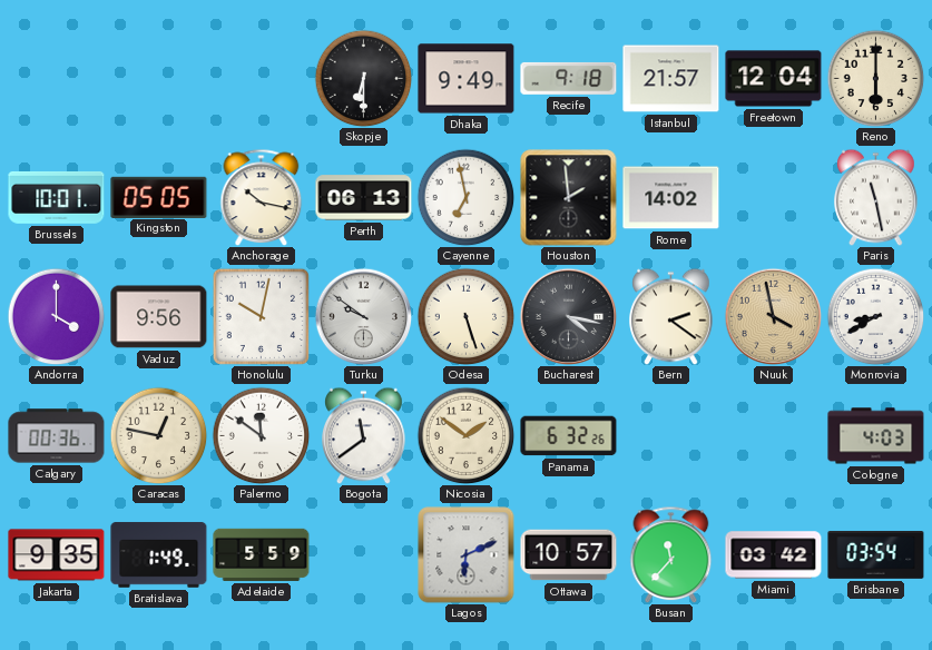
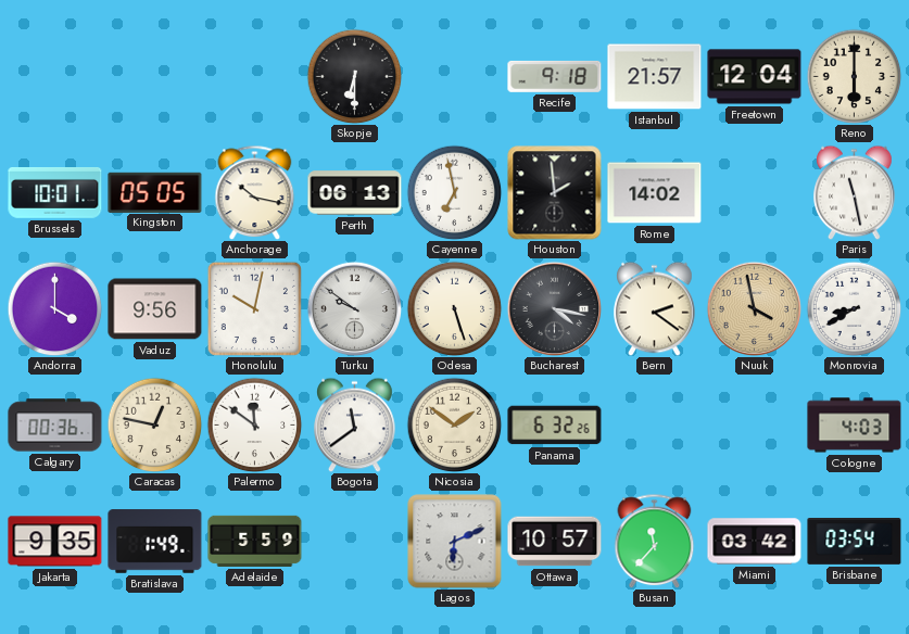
Dhaka: 9:49 -> none (467, 79)
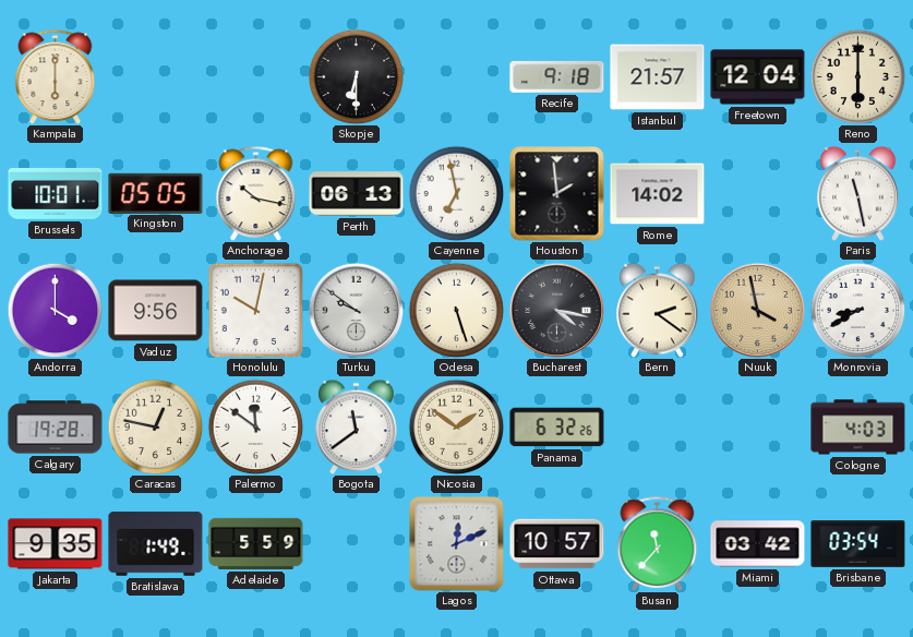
Kampala: none -> 6:00 (56, 76)
Calgary: 00:36 -> 19:28 (56, 428)
Lagos: 6:11 -> 12:11 (457, 544)
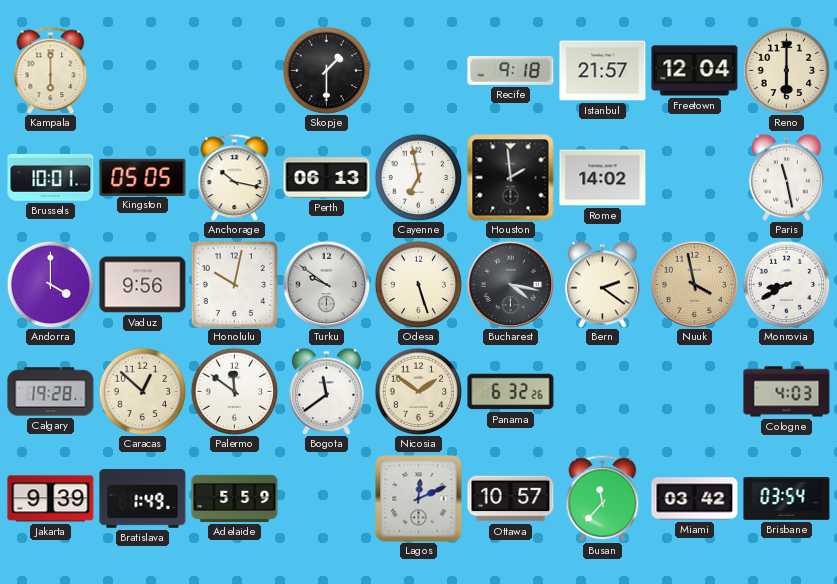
Skopje: 6:30 -> 1:30 (326, 70)
Caracas: 12:47 -> 12:52 (142, 391)
Jakarta: 9:35 -> 9:39 (51, 499)
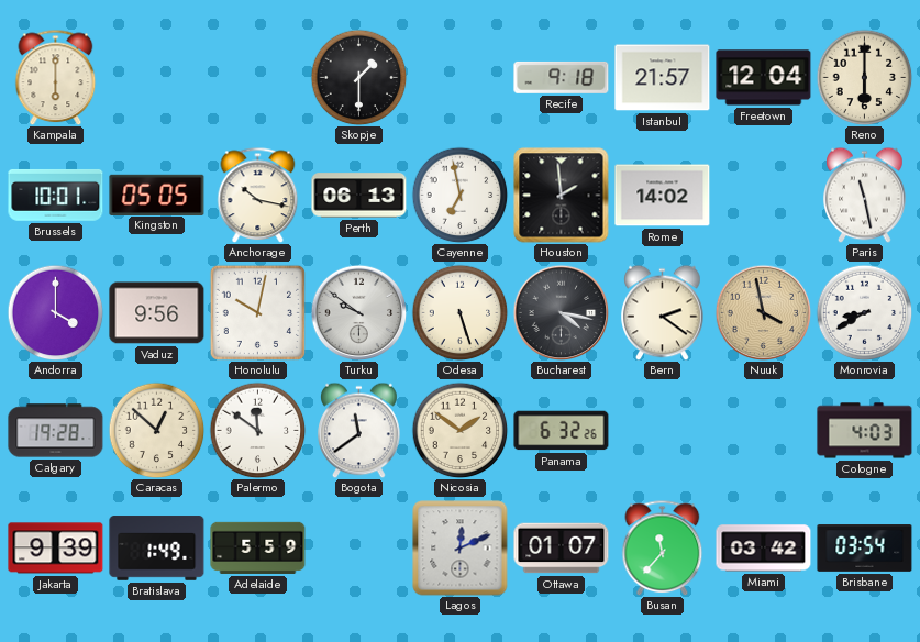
Ottawa: 10:57 -> 01:07 (562, 549)
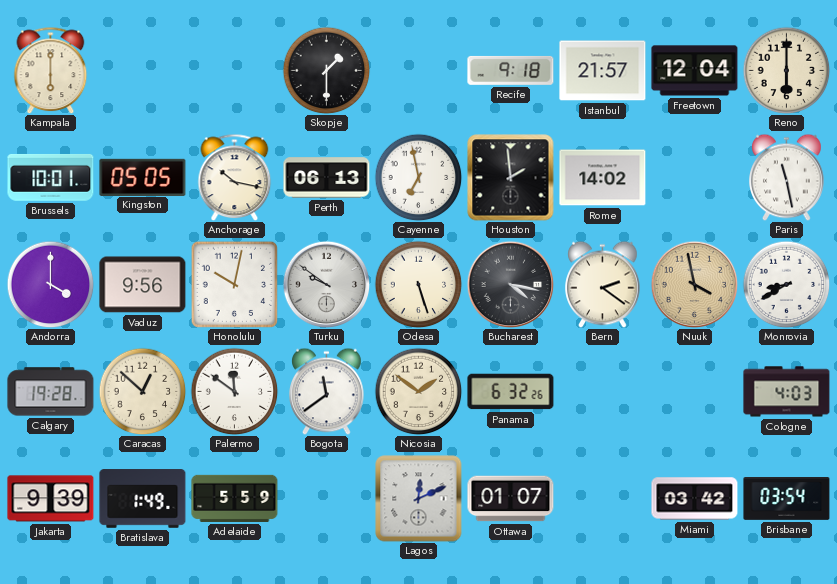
Busan: 11:37 -> none (663, 547)
